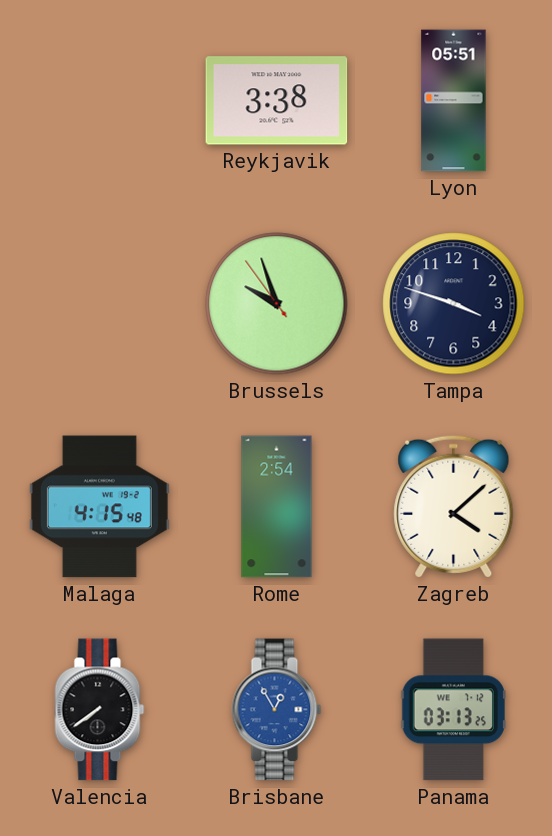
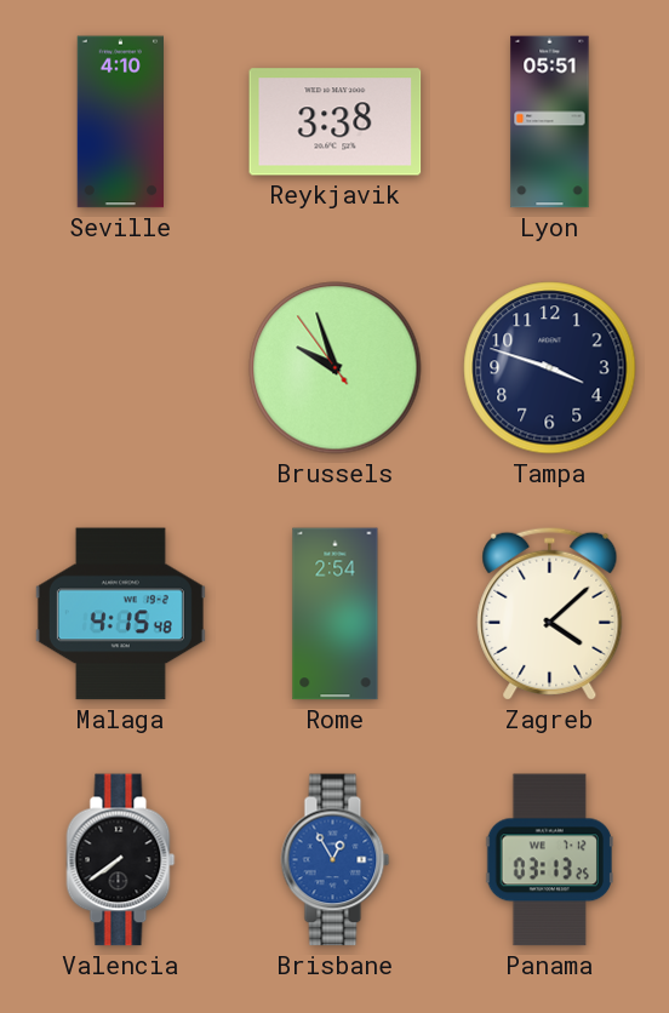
Seville: none -> 4:10 (120, 122)
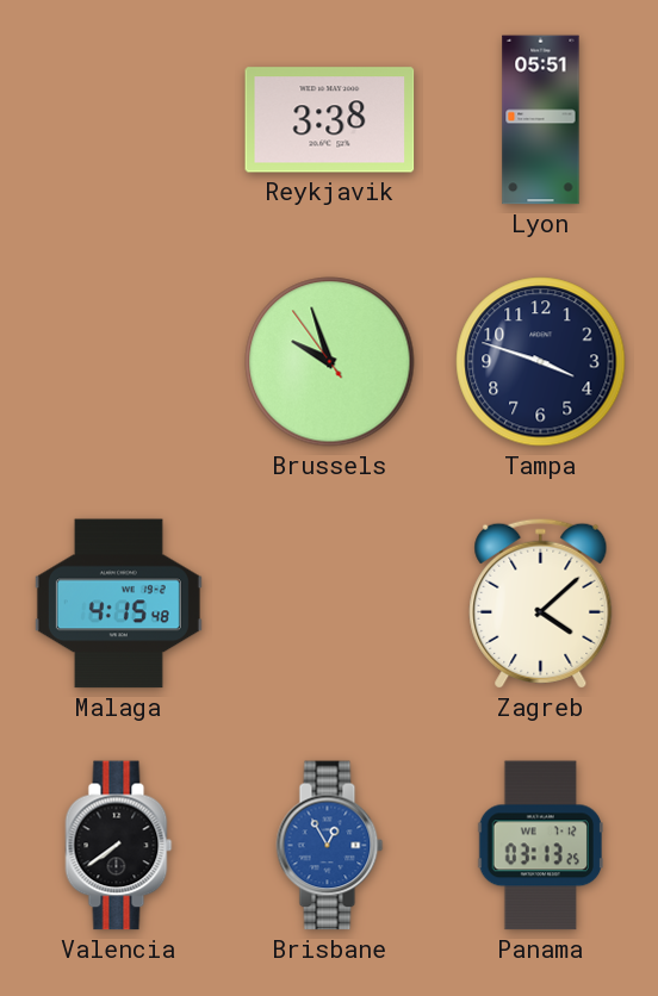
Seville: 4:10 -> none (120, 122)
Rome: 2:54 -> none (336, 614)
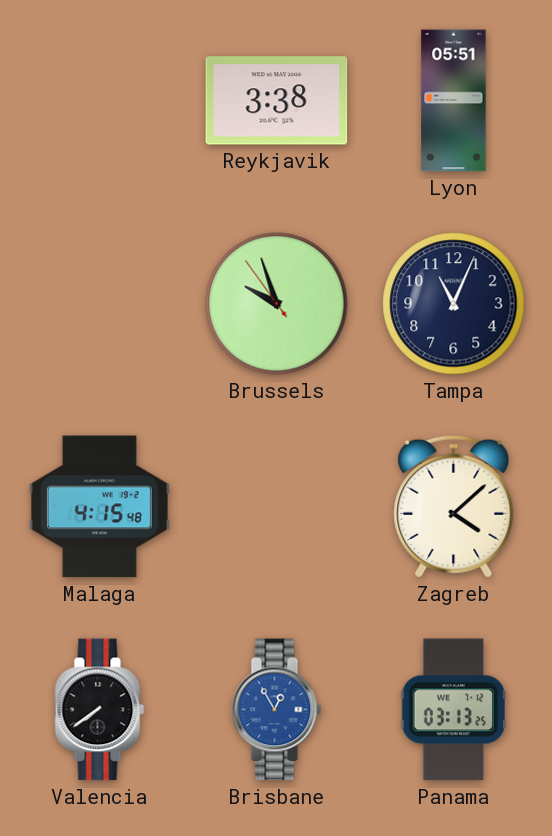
Tampa: 3:48 -> 11:04 (454, 304)
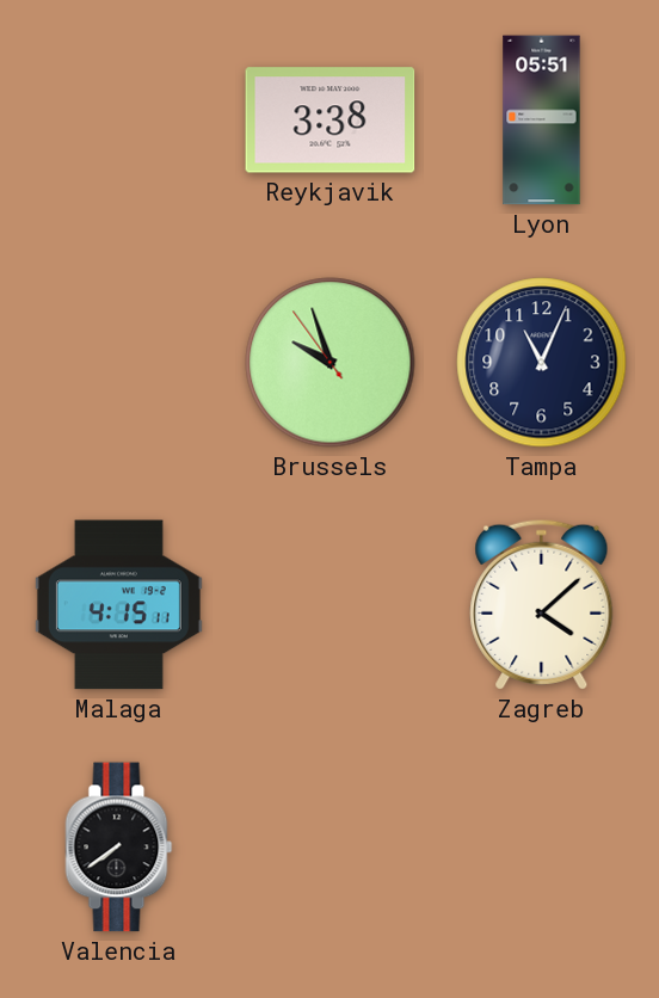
Malaga: 4:15:48 -> 4:15:11 (118, 605)
Brisbane: 12:55 -> none (277, 710)
Panama: 03:13 -> none (453, 710)
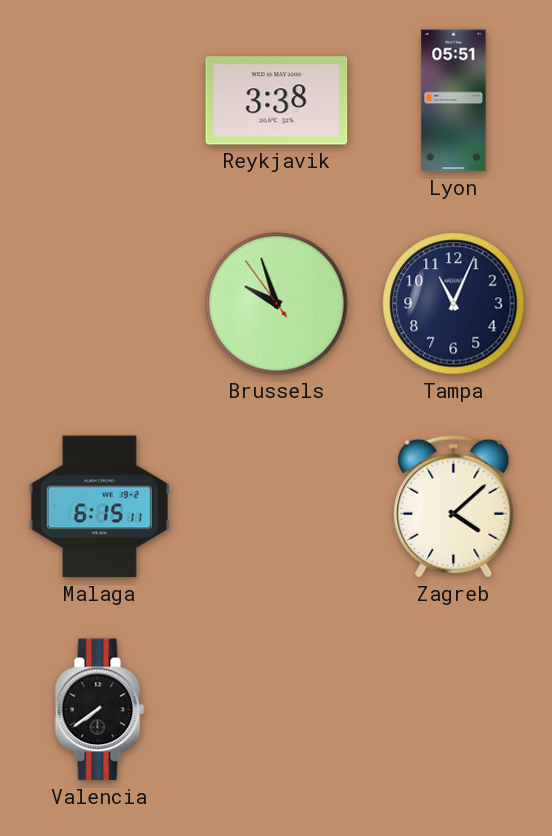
Malaga: 4:15 -> 6:15 (99, 507)
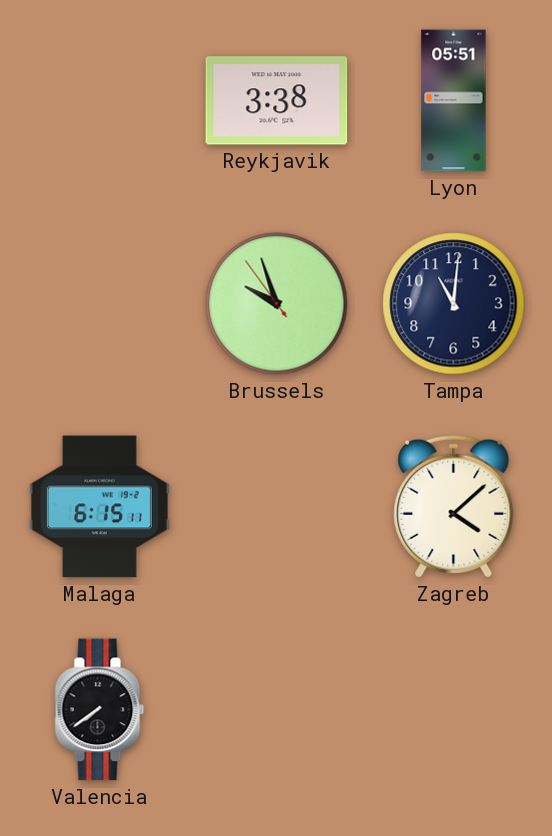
Tampa: 11:04 -> 11:01 (454, 304)
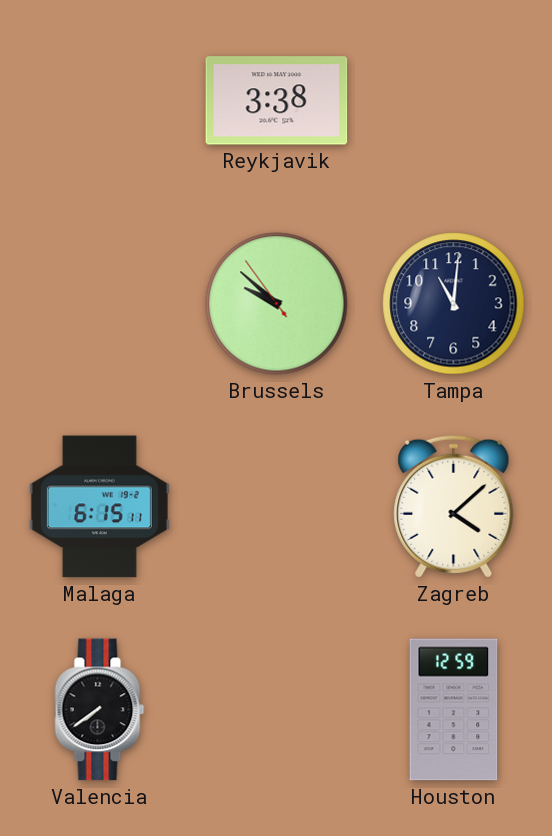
Lyon: 05:51 -> none (454, 101)
Brussels: 9:56 -> 9:51 (277, 304)
Houston: none -> 12:59 (454, 710)
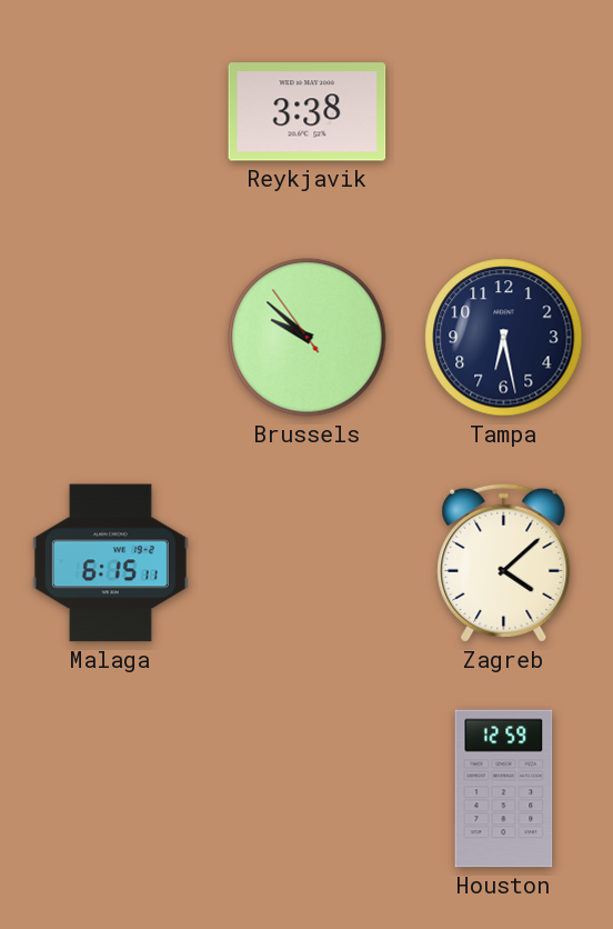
Tampa: 11:01 -> 6:28 (504, 338)
Valencia: 7:39 -> none (100, 710)
